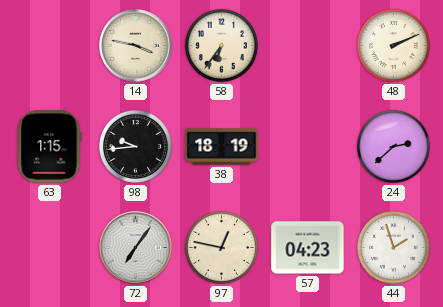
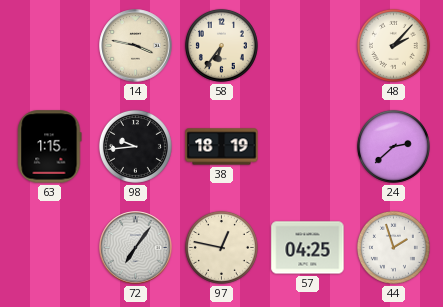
48: 2:11 -> 2:07 (393, 45)
57: 04:23 -> 04:25 (308, 248)
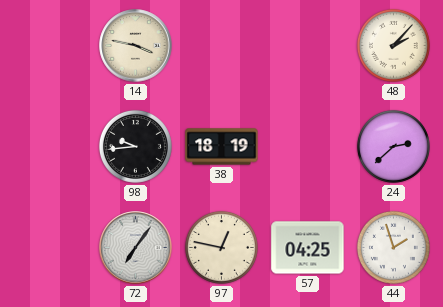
58: 6:36 -> none (221, 45)
63: 1:15 -> none (50, 147)
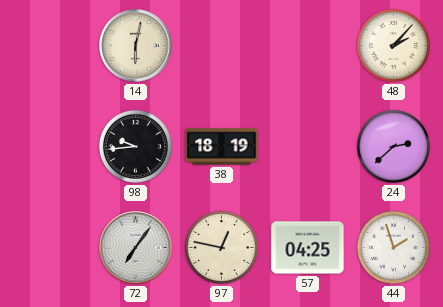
14: 3:47 -> 6:02 (136, 46)
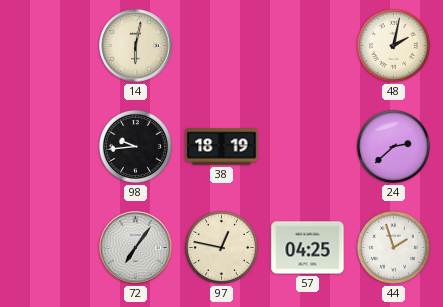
48: 2:07 -> 2:02 (393, 45)
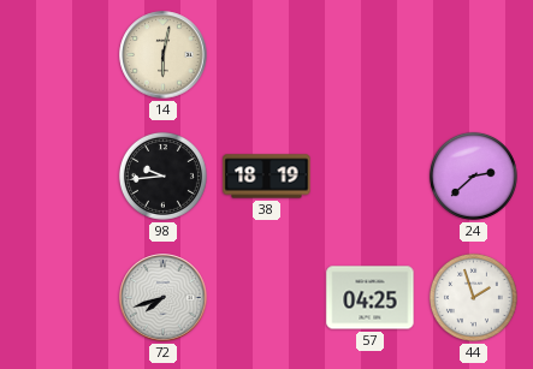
48: 2:02 -> none (393, 45)
72: 7:06 -> 7:42 (164, 298)
97: 12:47 -> none (221, 247)
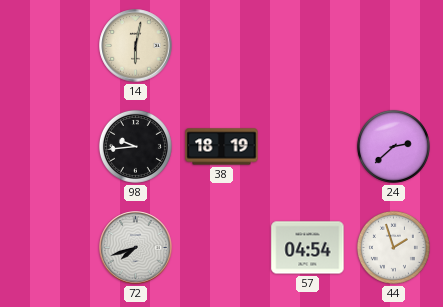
57: 04:25 -> 04:54 (308, 248)
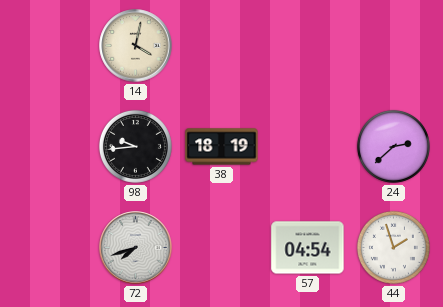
14: 6:02 -> 4:02 (136, 46)
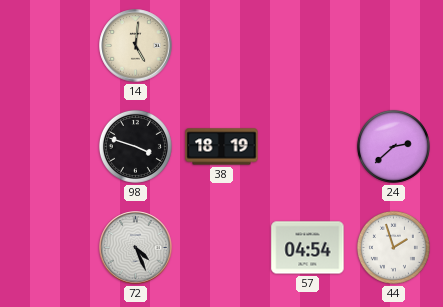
14: 4:02 -> 5:01 (136, 46)
98: 9:44 -> 3:48 (135, 146)
72: 7:42 -> 4:26 (136, 248)
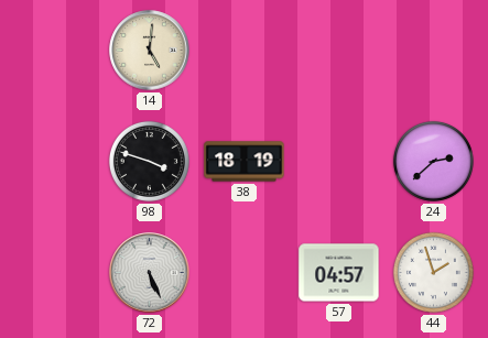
72: 4:26 -> 5:26 (150, 273)
57: 04:54 -> 04:57 (339, 273)
